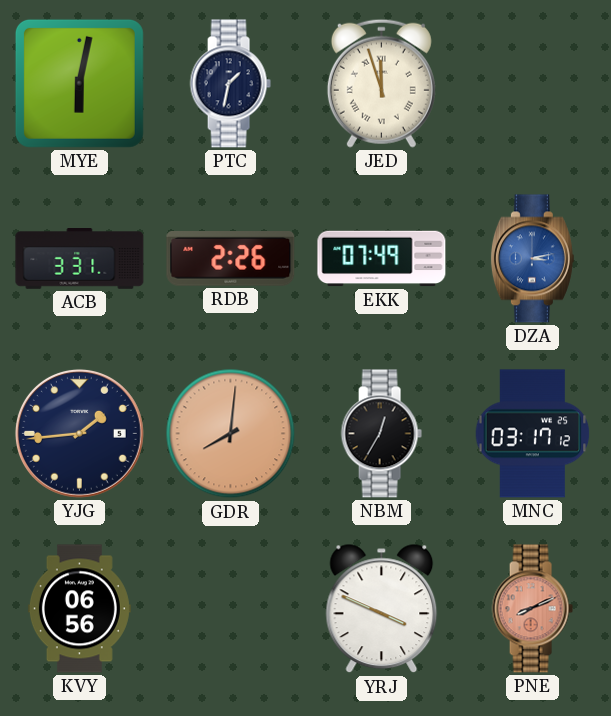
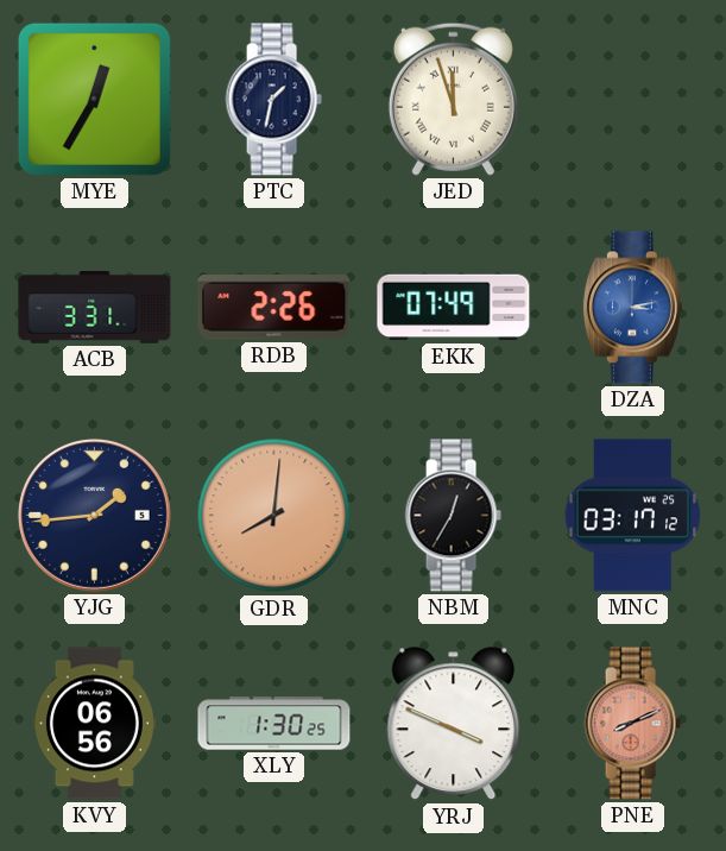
MYE: 6:02 -> 12:35 (94, 99)
XLY: none -> 1:30 (274, 724)
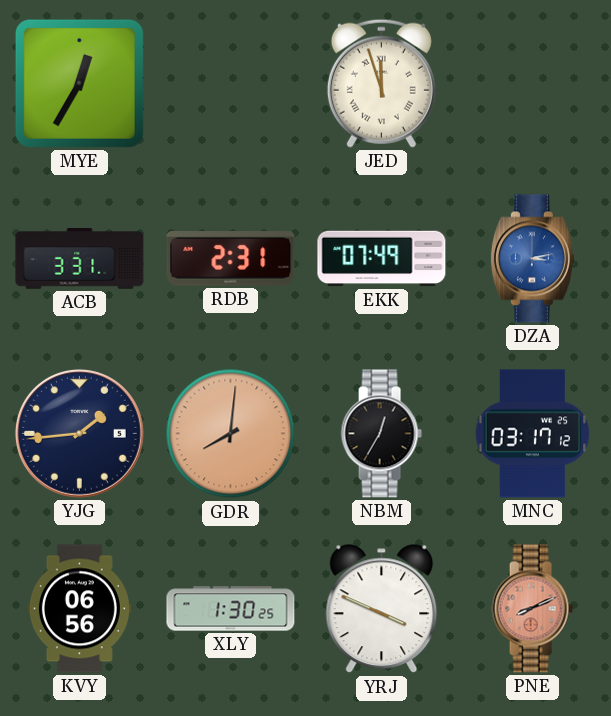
PTC: 1:32 -> none (273, 100)
RDB: 2:26 -> 2:31 (231, 259)
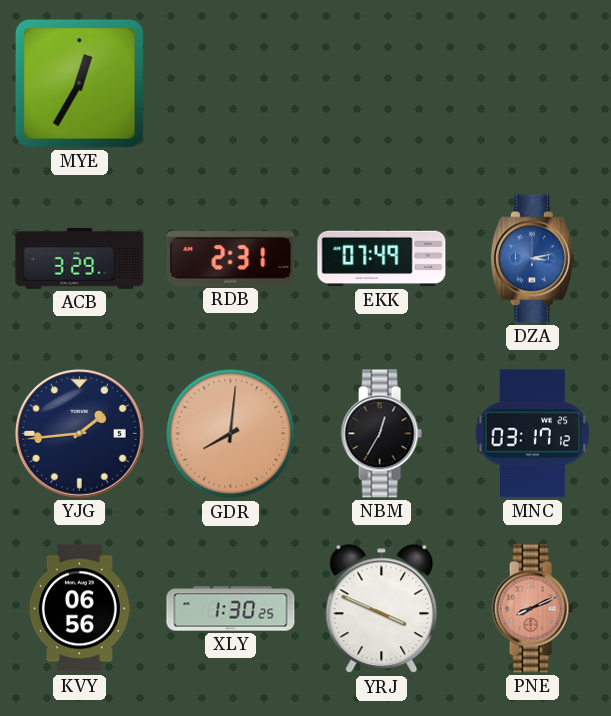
JED: 11:57 -> none (381, 83)
ACB: 3:31 -> 3:29 (80, 259)
